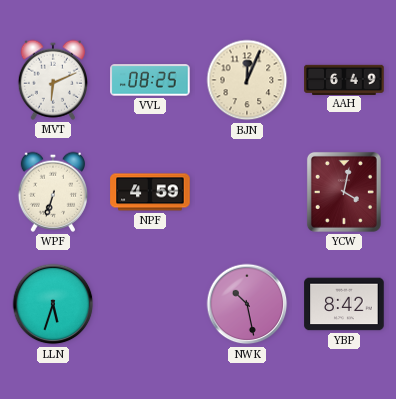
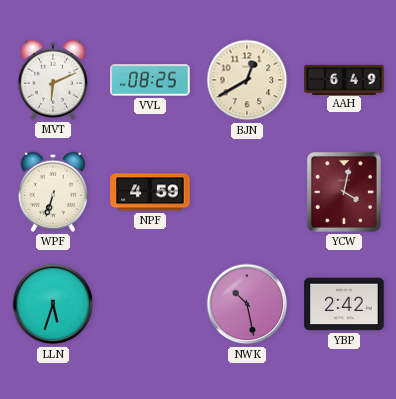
BJN: 12:04 -> 12:40 (247, 80)
YBP: 8:42 -> 2:42 (344, 304)
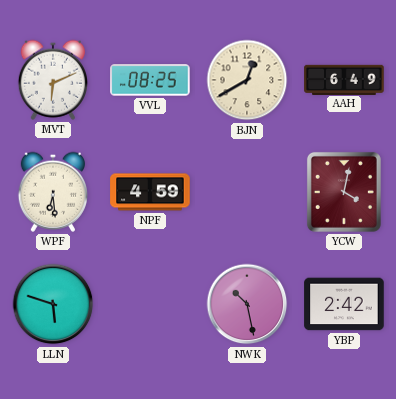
WPF: 6:33 -> 6:29 (52, 192)
LLN: 5:33 -> 5:48 (53, 304)
